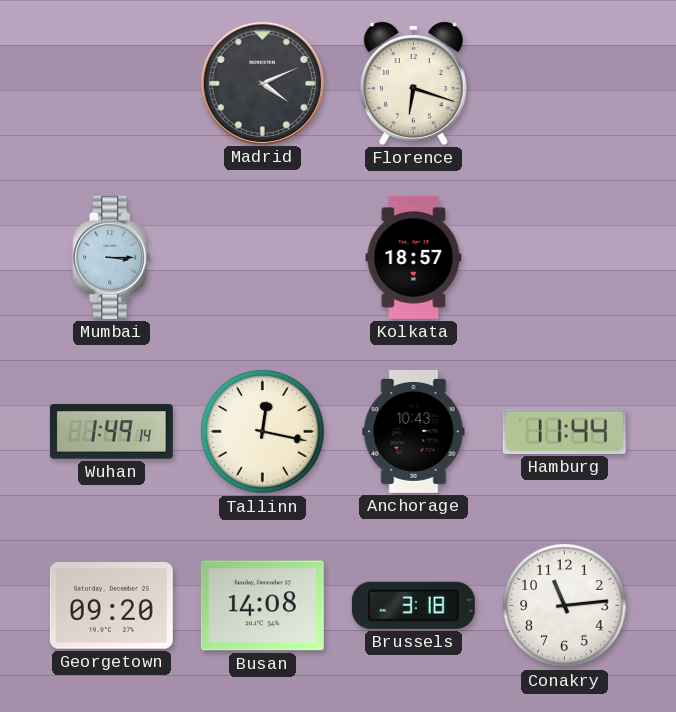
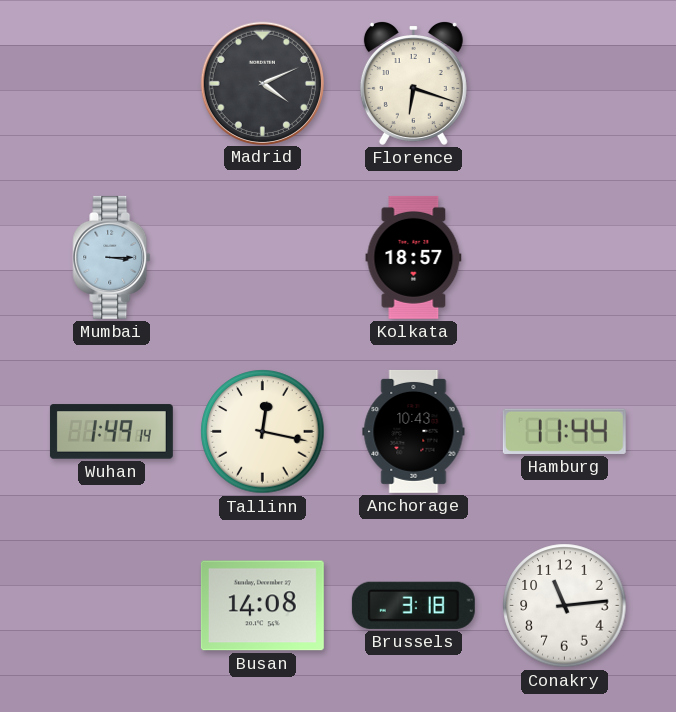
Georgetown: 09:20 -> none (111, 606)
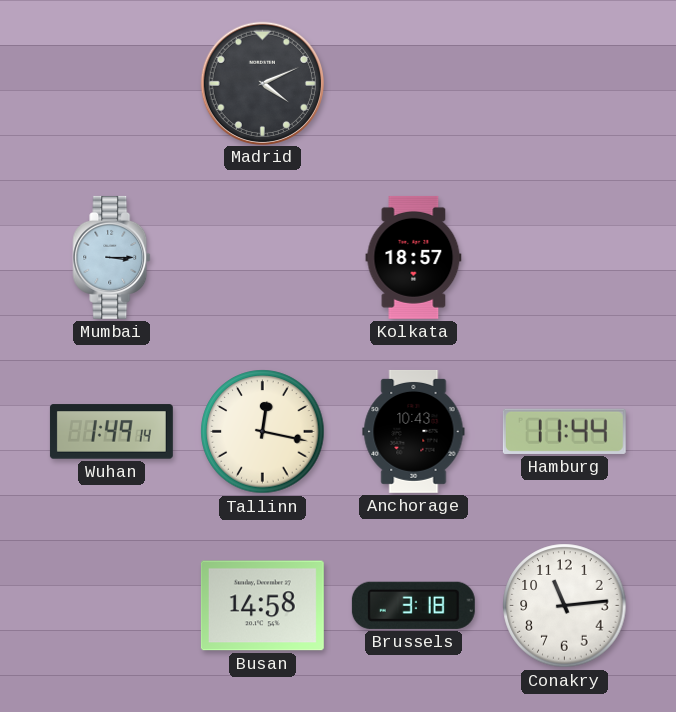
Florence: 6:18 -> none (413, 84)
Busan: 14:08 -> 14:58 (262, 606)
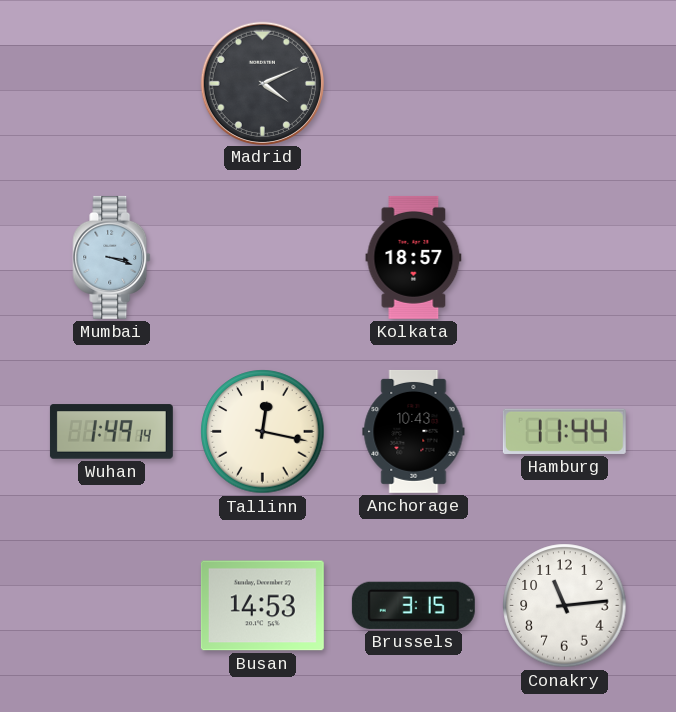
Mumbai: 3:15 -> 3:18 (112, 257)
Busan: 14:58 -> 14:53 (262, 606)
Brussels: 3:18 -> 3:15 (413, 605)
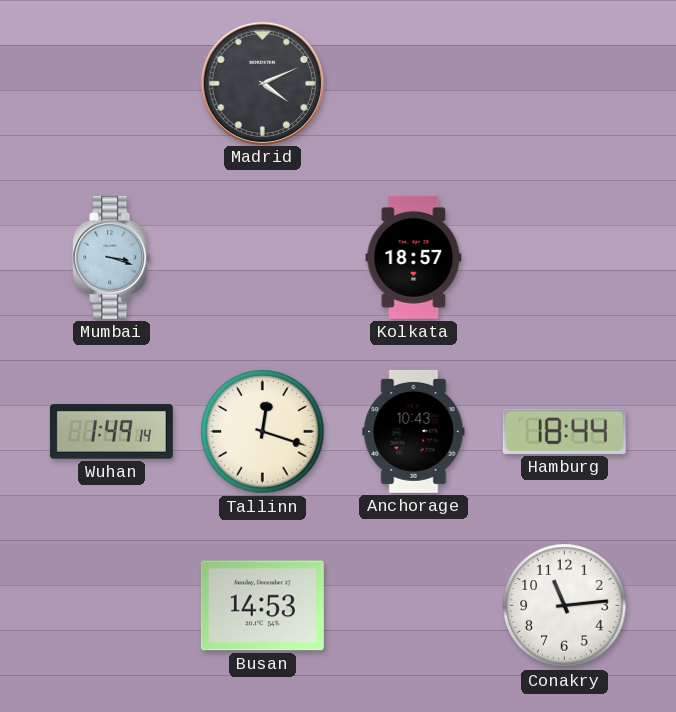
Tallinn: 12:17 -> 12:18 (263, 432)
Hamburg: 11:44 -> 18:44 (564, 431)
Brussels: 3:15 -> none (413, 605)
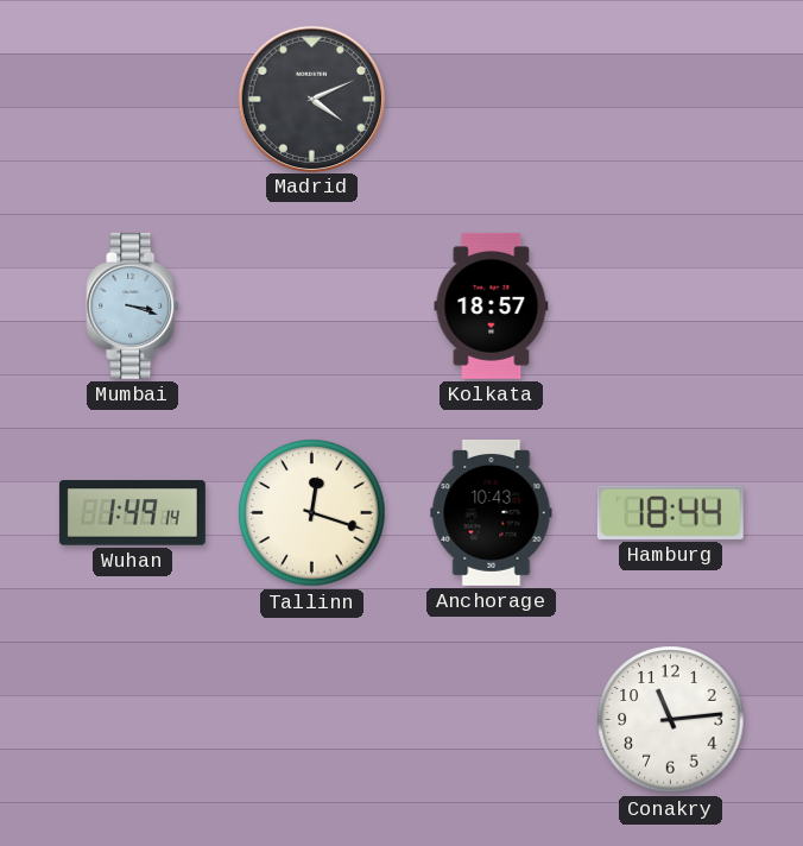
Busan: 14:53 -> none (262, 606)
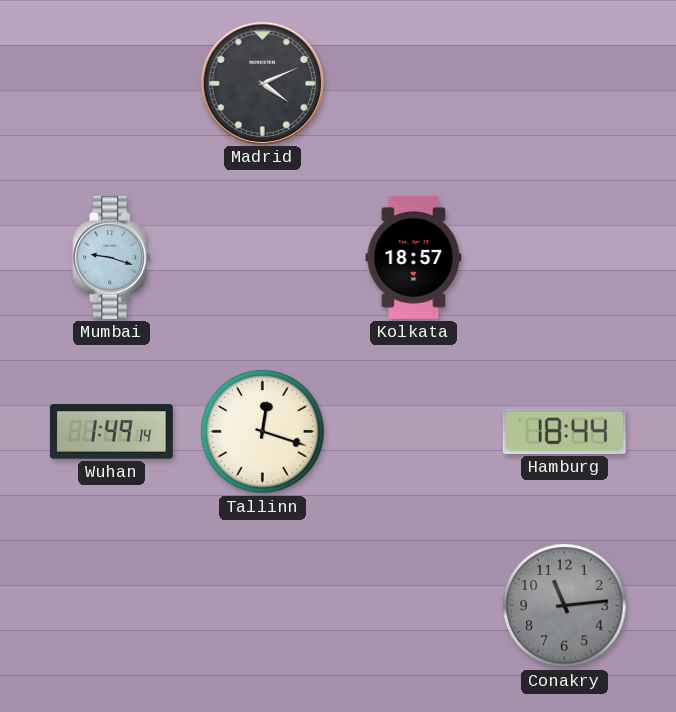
Mumbai: 3:18 -> 9:18 (112, 257)
Anchorage: 10:43 -> none (492, 512)
Conakry dial: white -> grey (565, 606)
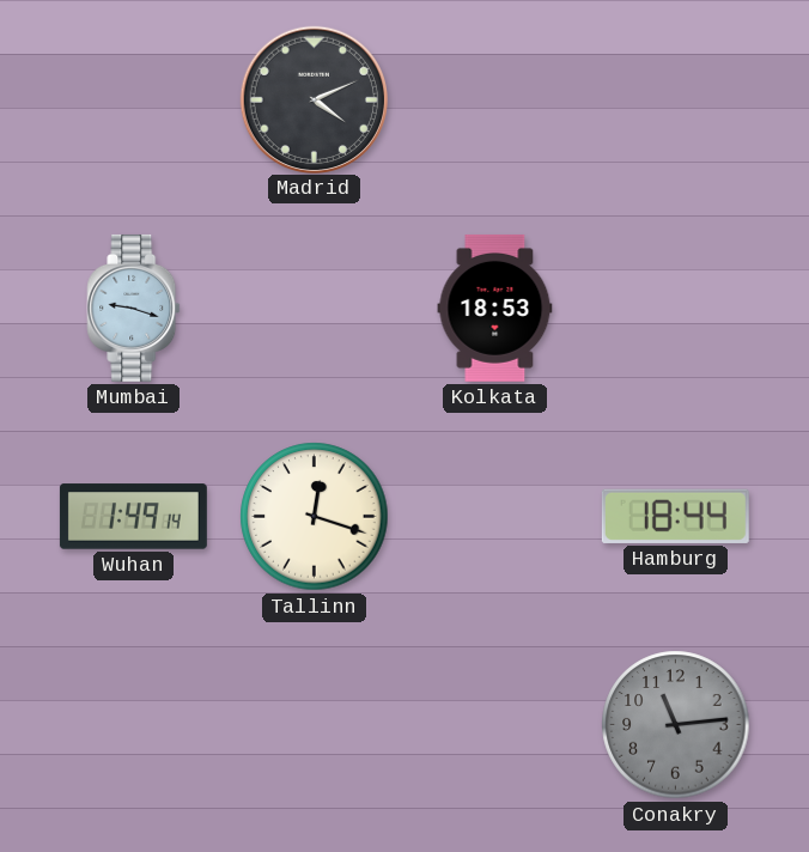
Kolkata: 18:57 -> 18:53 (495, 308)
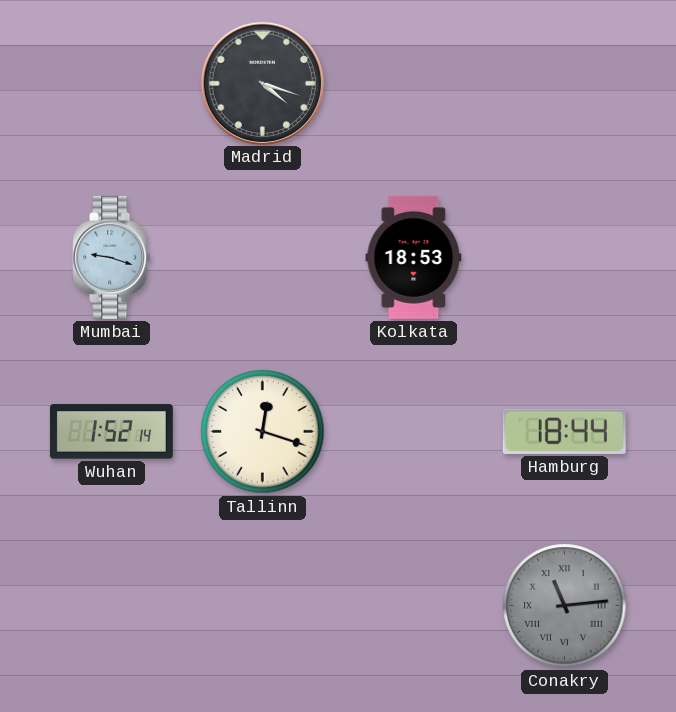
Madrid: 4:11 -> 4:18 (262, 83)
Wuhan: 1:49 -> 1:52 (111, 432)
Conakry numerals: Arabic -> Roman (565, 606)
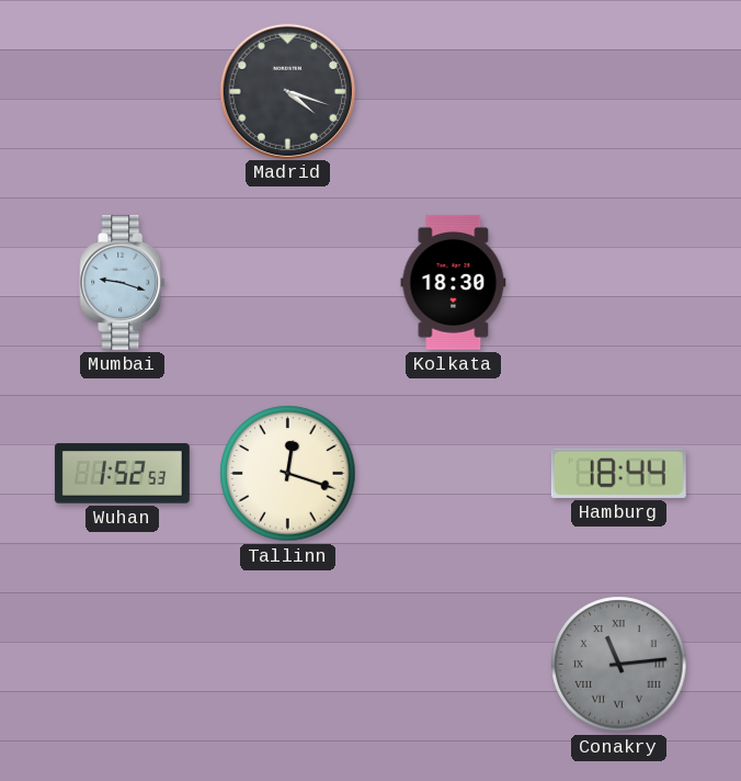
Kolkata: 18:53 -> 18:30 (454, 282)
Wuhan: 1:52:14 -> 1:52:53 (122, 474)
